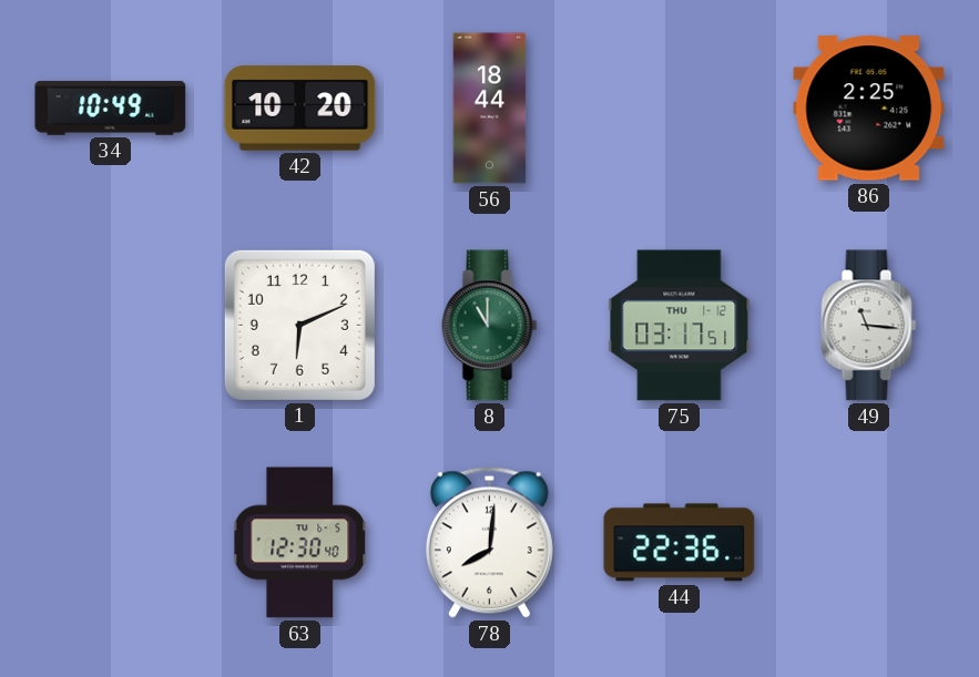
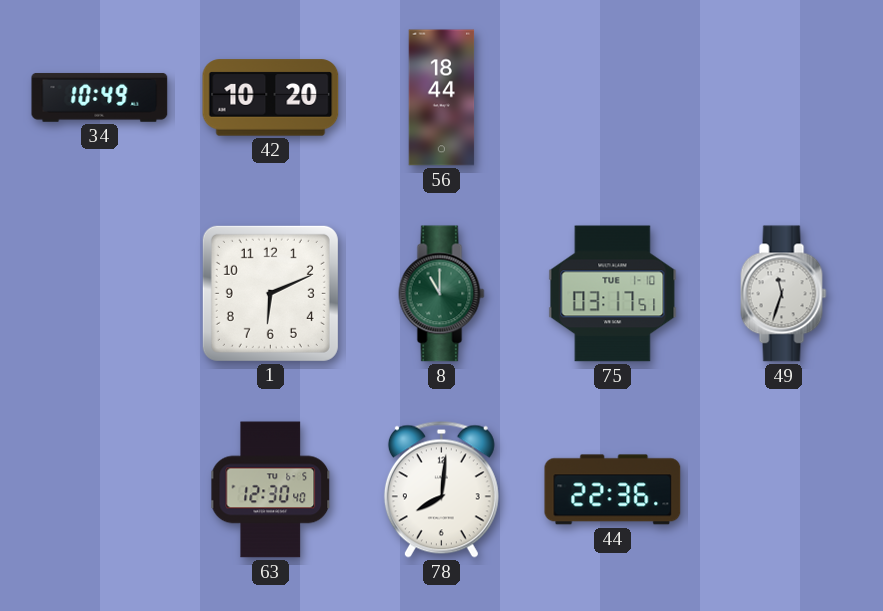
86: 2:25 -> none (869, 109)
75 date: THU 1-12 -> TUE 1-10 (613, 294)
49: 11:16 -> 11:33 (784, 294)
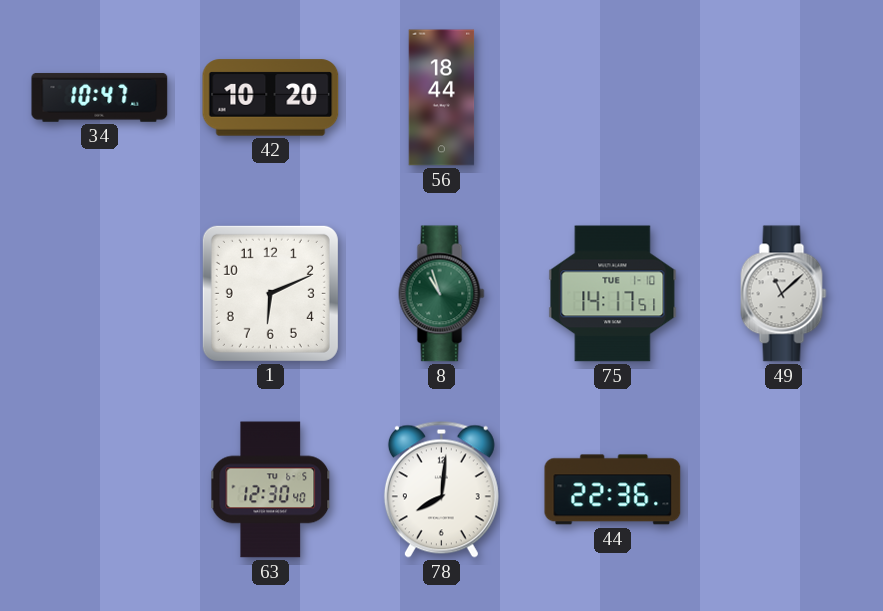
34: 10:49 -> 10:47 (100, 97)
8: 11:00 -> 10:57 (442, 294)
75: 03:17 -> 14:17 (613, 294)
49: 11:33 -> 11:08 (784, 294)
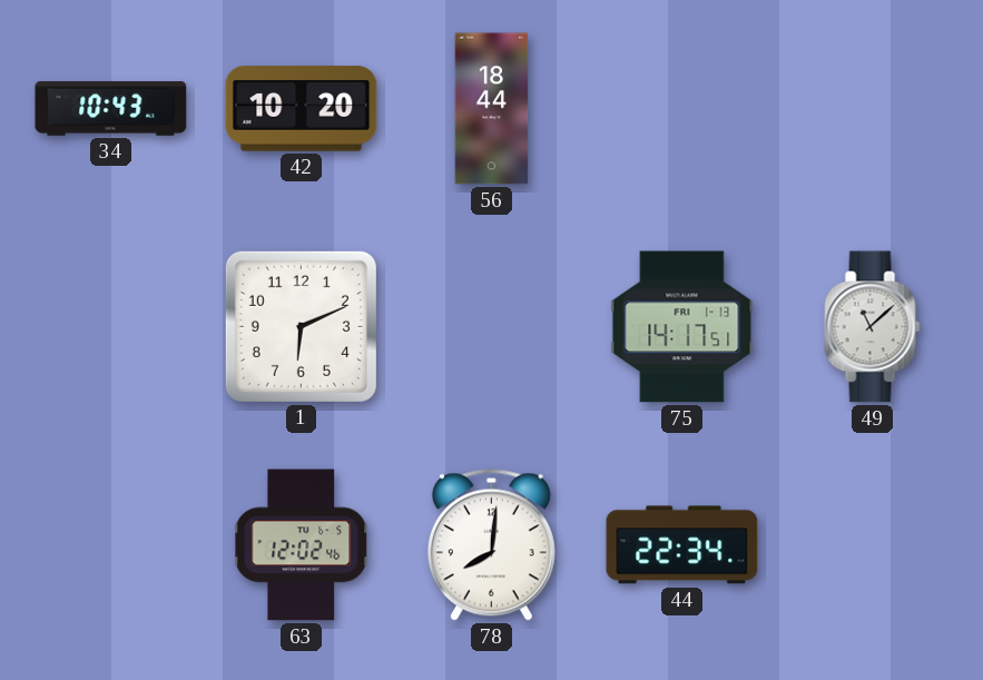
34: 10:47 -> 10:43 (111, 108)
8: 10:57 -> none (442, 294)
75 date: TUE 1-10 -> FRI 1-13 (682, 327)
63: 12:30 -> 12:02 (302, 545)
44: 22:36 -> 22:34 (682, 545)
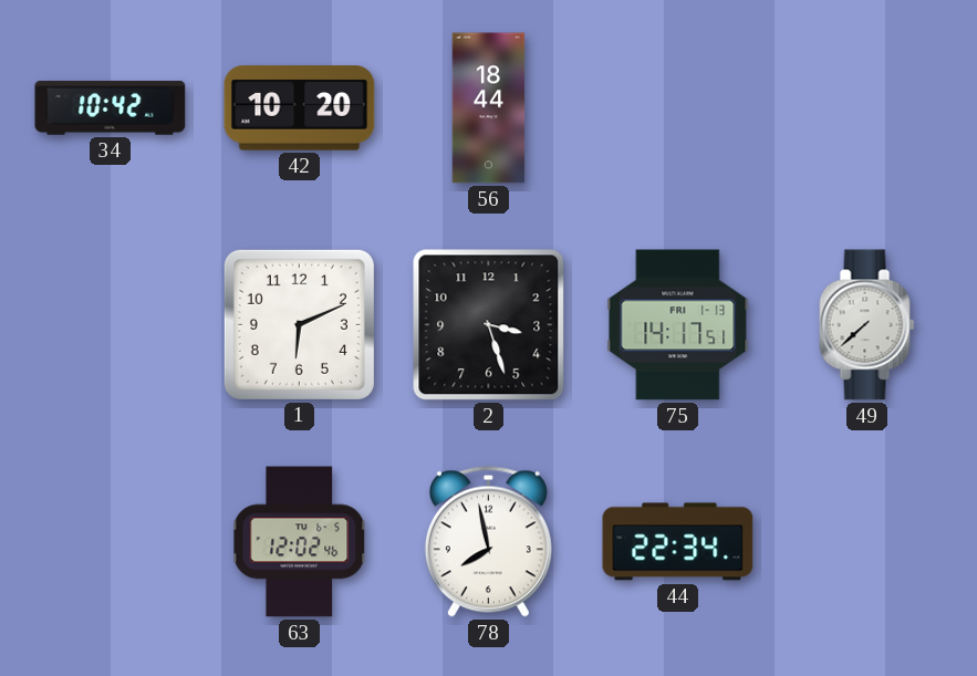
34: 10:43 -> 10:42 (111, 107)
2: none -> 3:27 (489, 325)
49: 11:08 -> 7:38 (867, 325)
78: 8:01 -> 7:58 (488, 541)
